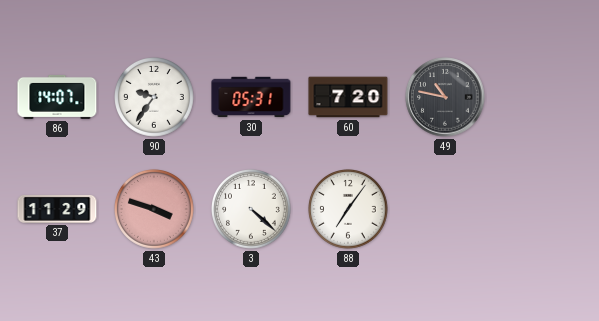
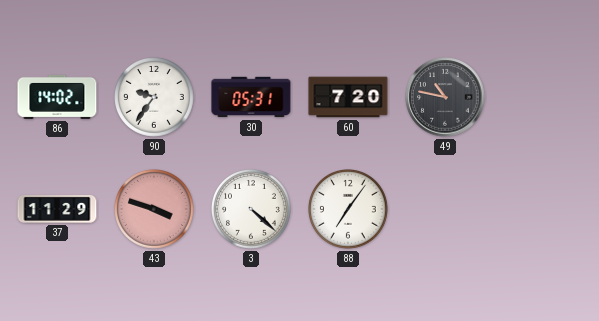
86: 14:07 -> 14:02 (57, 97)
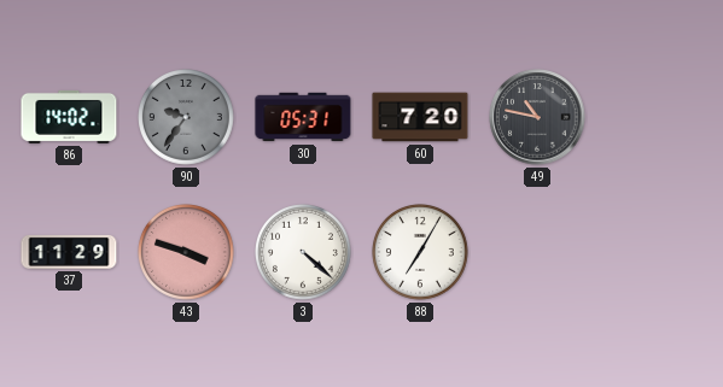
90 dial: white -> grey (187, 118)
88: 7:06 -> 7:05 (421, 253)
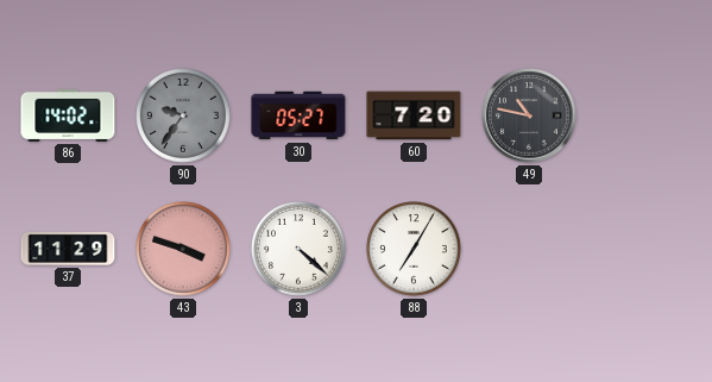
30: 05:31 -> 05:27 (298, 115)
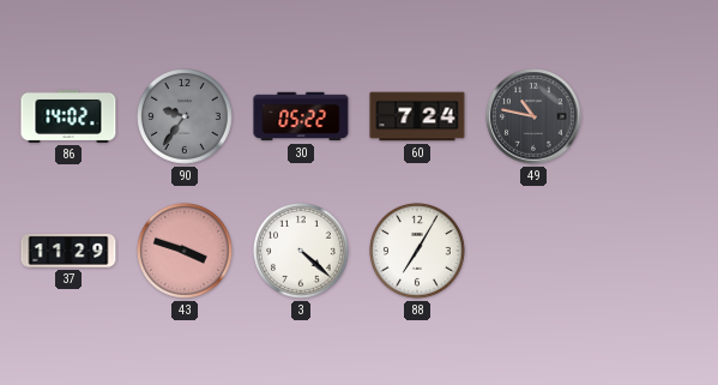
30: 05:27 -> 05:22 (301, 116)
60: 7:20 -> 7:24 (417, 116)
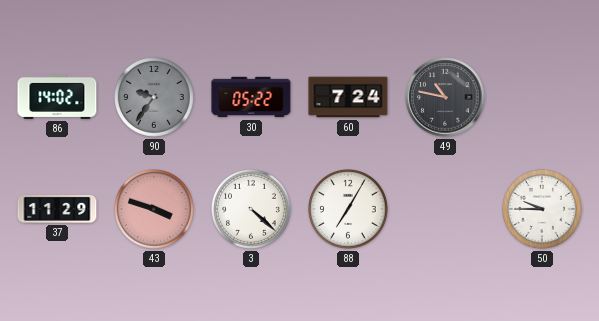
50: none -> 9:45 (543, 210)
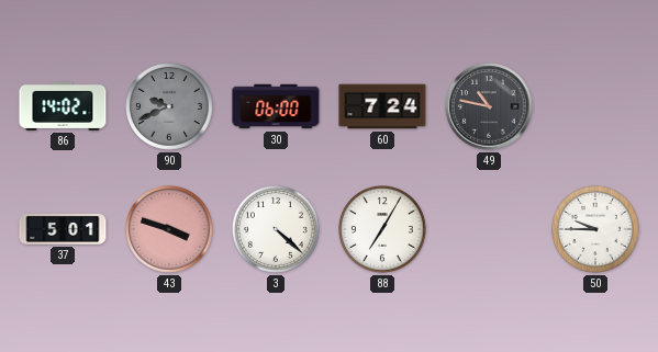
90: 9:36 -> 9:41 (170, 107)
30: 05:22 -> 06:00 (276, 106)
37: 11:29 -> 5:01 (63, 229)
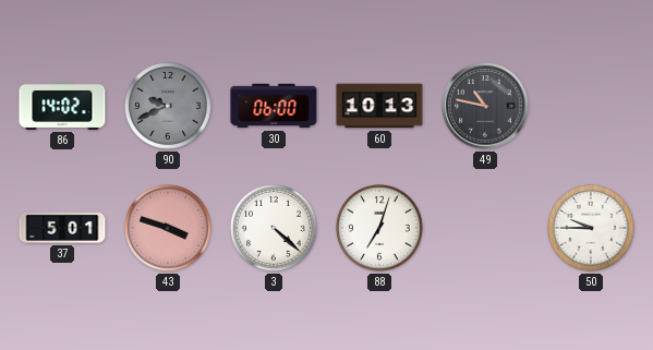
60: 7:24 -> 10:13 (379, 106)
88: 7:05 -> 7:03 (380, 229)
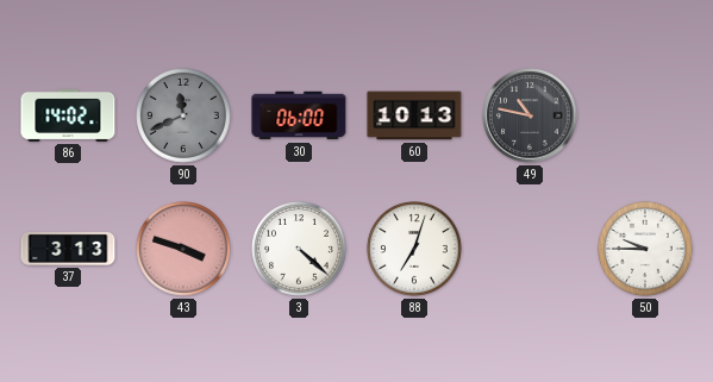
90: 9:41 -> 11:41 (184, 117)
37: 5:01 -> 3:13 (68, 249)
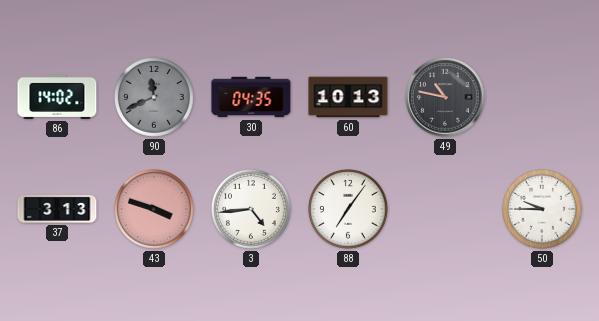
30: 06:00 -> 04:35 (251, 97)
3: 4:22 -> 4:44 (252, 210)
88: 7:03 -> 7:06 (349, 210)
